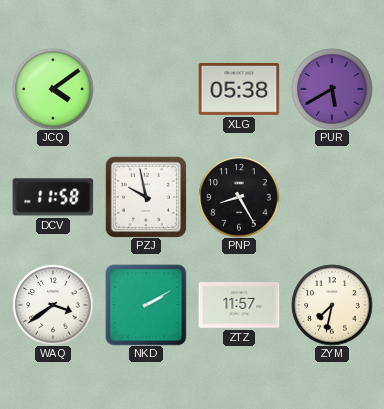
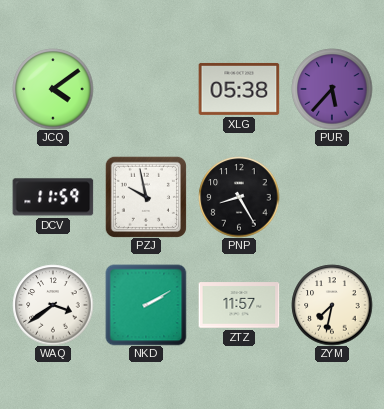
PUR: 5:40 -> 5:37 (332, 89)
DCV: 11:58 -> 11:59 (53, 197)
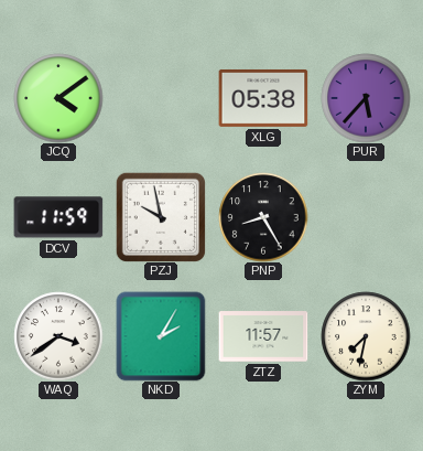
NKD: 2:10 -> 2:05 (161, 336)
